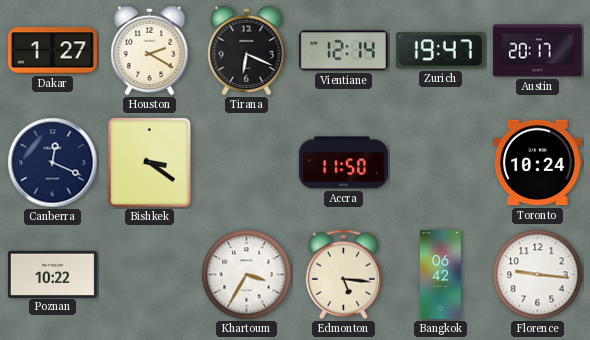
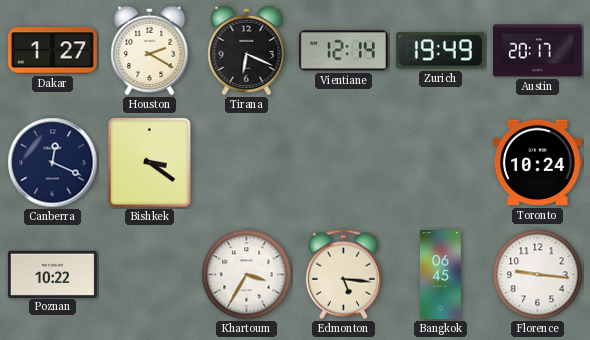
Zurich: 19:47 -> 19:49 (440, 51)
Accra: 11:50 -> none (343, 163)
Bangkok: 06:42 -> 06:45 (441, 275)
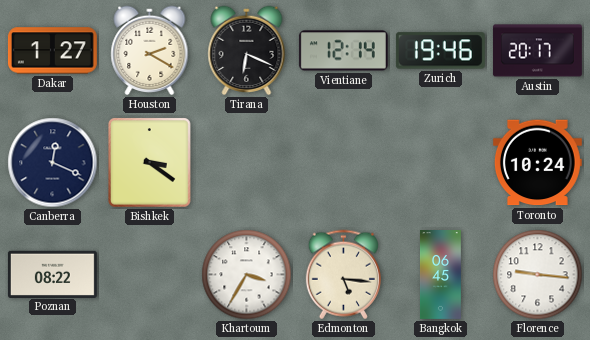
Zurich: 19:49 -> 19:46 (440, 51)
Poznan: 10:22 -> 08:22 (52, 274)
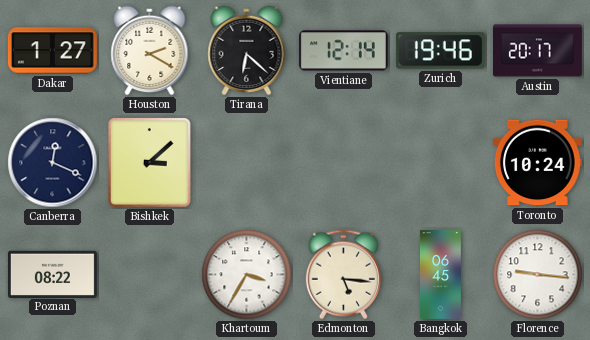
Tirana: 6:19 -> 6:22 (247, 51)
Bishkek: 3:21 -> 3:08 (150, 163)
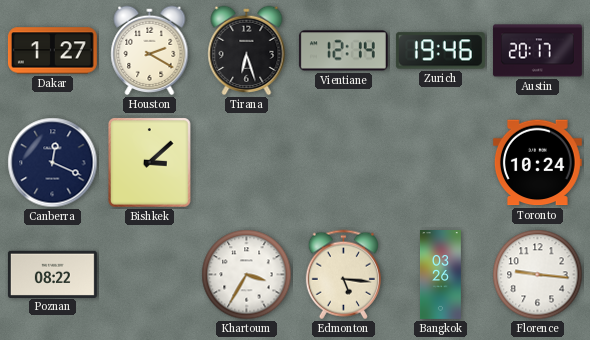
Tirana: 6:22 -> 6:27 (247, 51)
Bangkok: 06:45 -> 03:26 (441, 275)
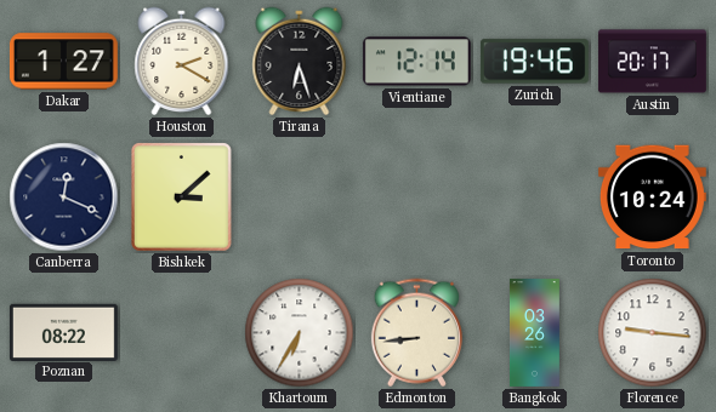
Khartoum: 3:35 -> 6:35 (300, 333)
Edmonton: 5:16 -> 8:44 (416, 333)
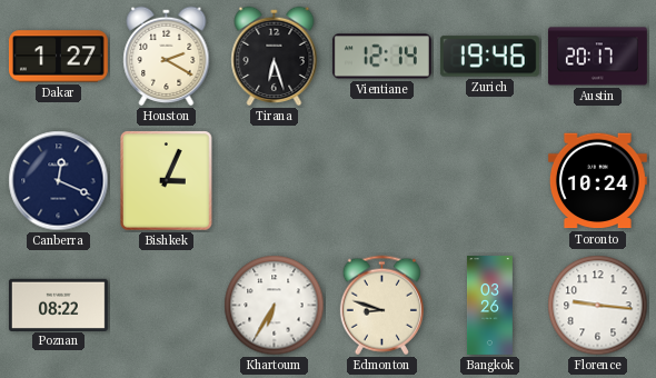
Bishkek: 3:08 -> 3:04 (167, 181)
Edmonton: 8:44 -> 8:48 (381, 306)
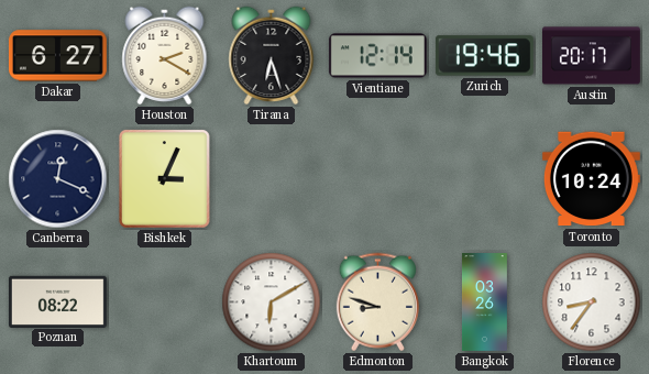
Dakar: 1:27 -> 6:27 (57, 56)
Khartoum: 6:35 -> 6:10 (272, 302)
Florence: 9:16 -> 8:36 (592, 302)
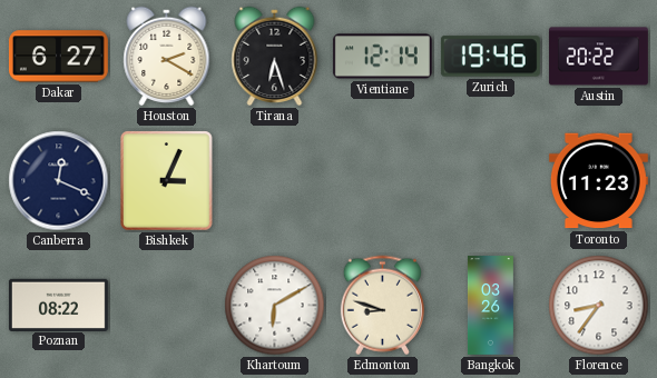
Austin: 20:17 -> 20:22 (598, 57)
Toronto: 10:24 -> 11:23 (598, 181)
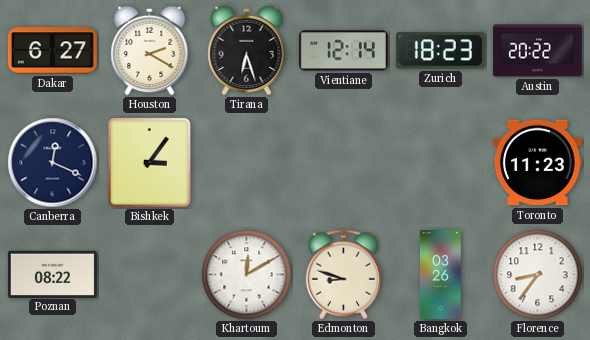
Zurich: 19:46 -> 18:23 (440, 51)
Bishkek: 3:04 -> 3:06 (150, 163)
Khartoum: 6:10 -> 12:10 (247, 275)
